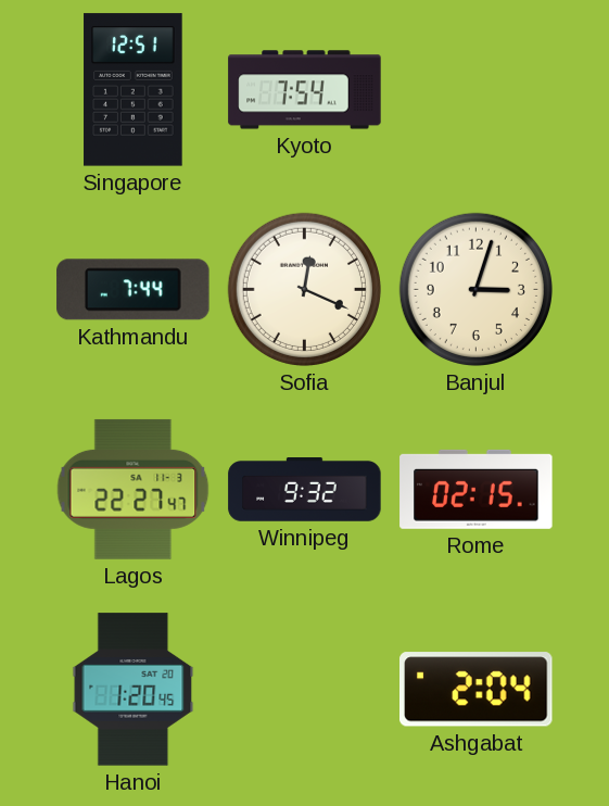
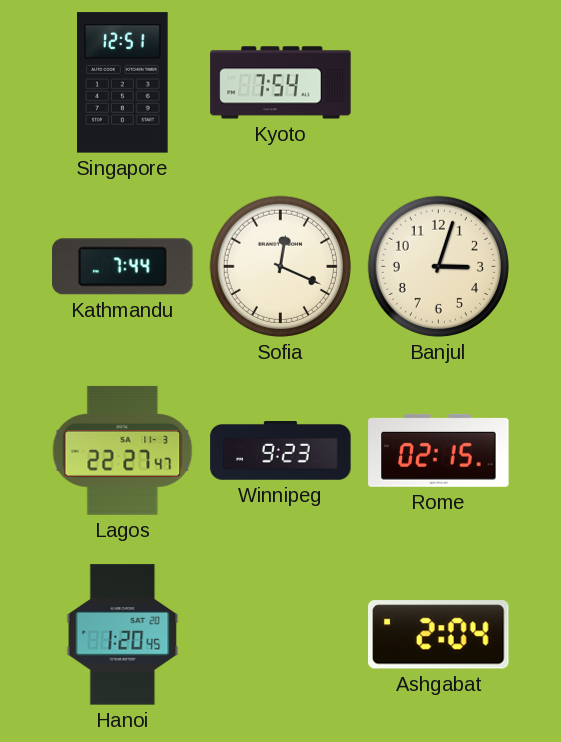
Winnipeg: 9:32 -> 9:23 (281, 451)
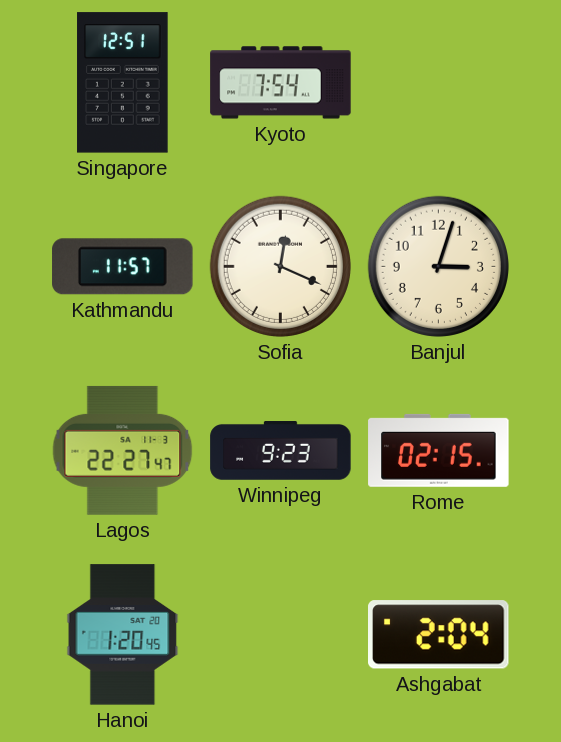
Kathmandu: 7:44 -> 11:57 (123, 267)
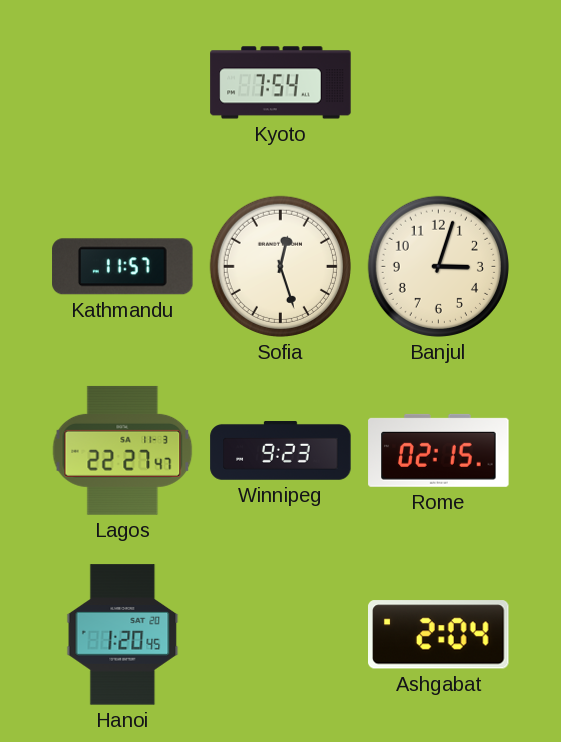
Singapore: 12:51 -> none (123, 83)
Sofia: 12:19 -> 12:27 (280, 266)
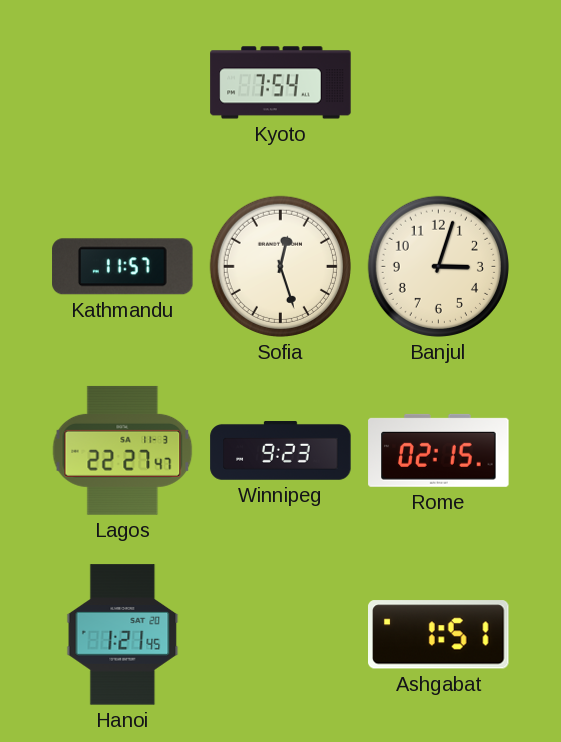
Hanoi: 1:20 -> 1:21 (123, 635)
Ashgabat: 2:04 -> 1:51 (439, 635)
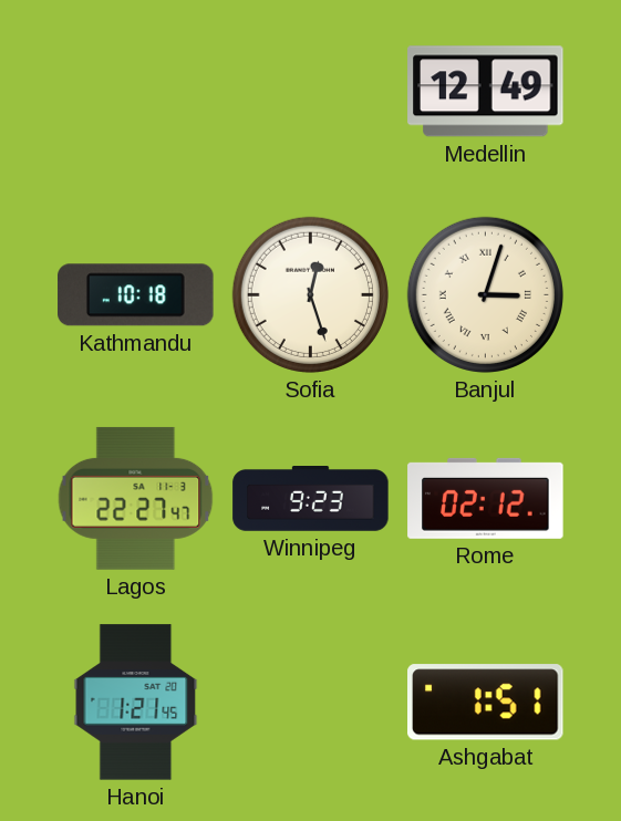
Kyoto: 7:54 -> none (281, 83)
Medellin: none -> 12:49 (486, 92)
Kathmandu: 11:57 -> 10:18 (136, 295)
Banjul numerals: Arabic -> Roman (485, 294)
Rome: 02:15 -> 02:12 (486, 498)
